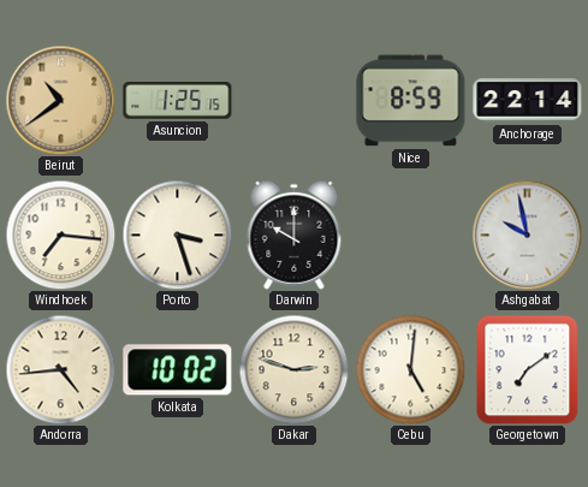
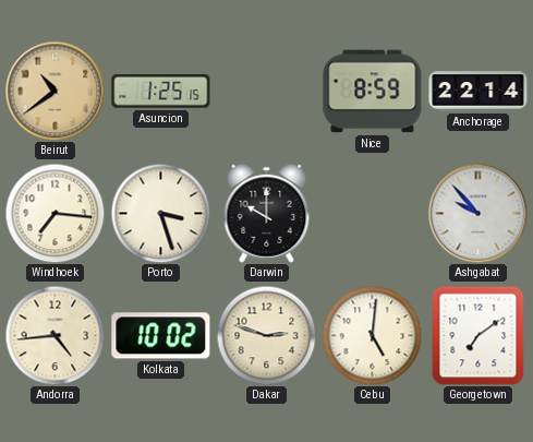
Ashgabat: 9:58 -> 9:53 (477, 213)
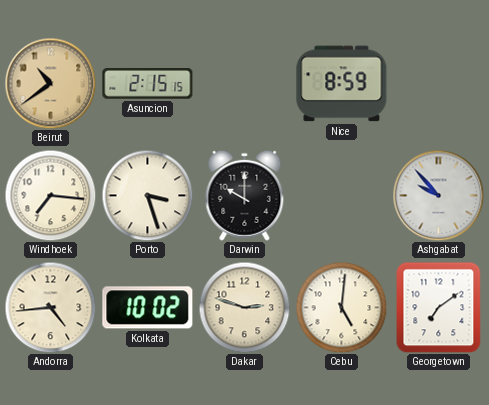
Asuncion: 1:25 -> 2:15 (148, 84)
Anchorage: 22:14 -> none (479, 92)
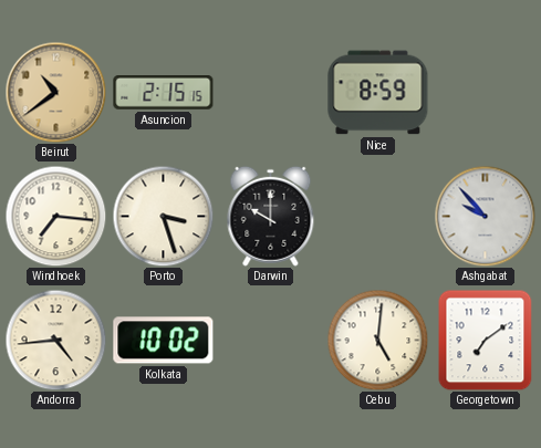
Dakar: 2:48 -> none (244, 307)
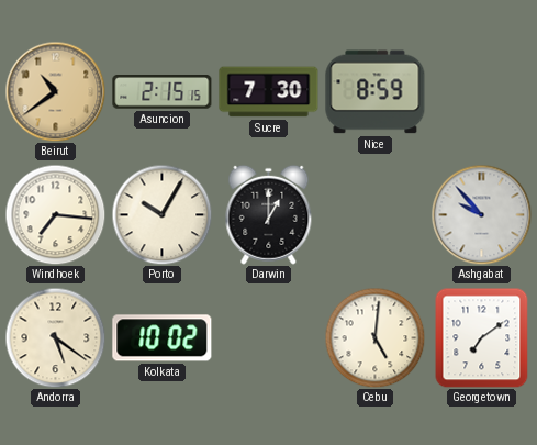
Sucre: none -> 7:30 (269, 92)
Porto: 3:27 -> 10:05 (161, 214)
Darwin: 10:00 -> 1:00 (269, 214)
Andorra: 4:44 -> 5:21 (55, 337)
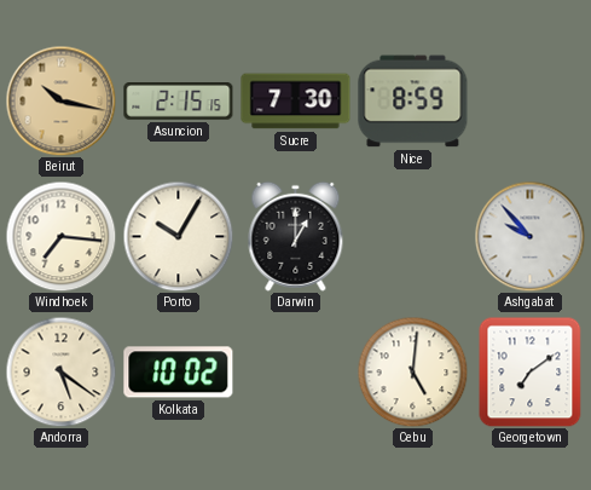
Beirut: 10:39 -> 10:17 (60, 100)
